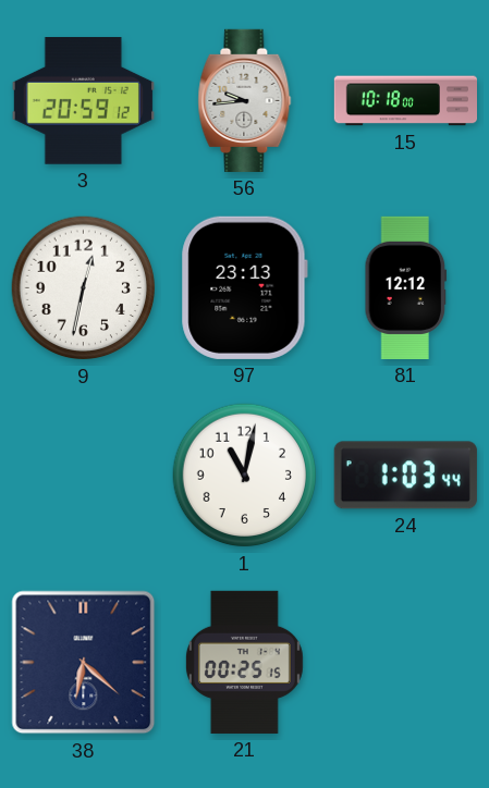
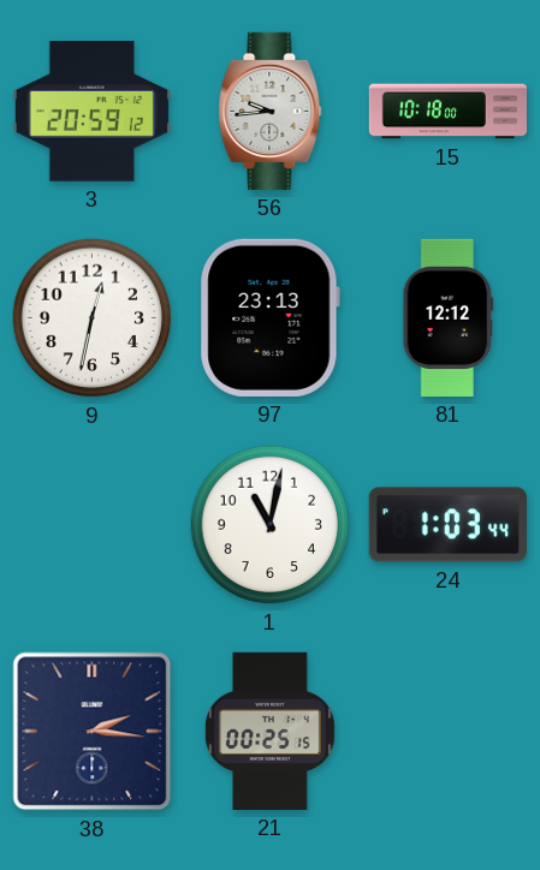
38: 6:22 -> 2:16 (93, 732)
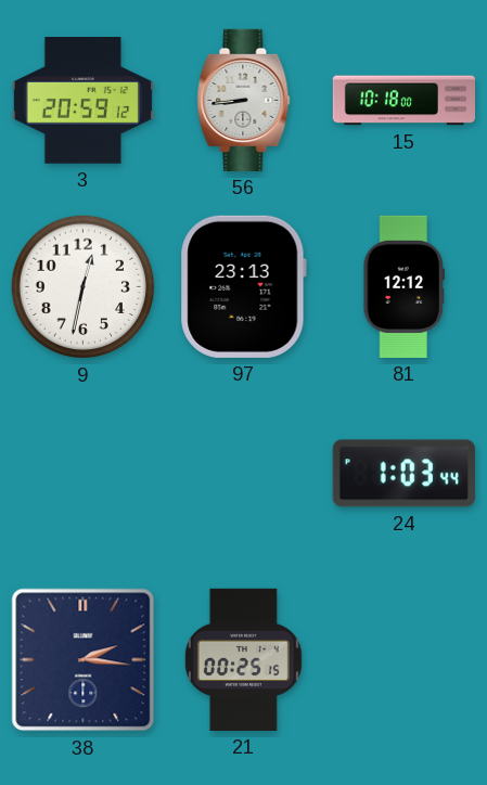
56: 9:44 -> 8:44 (244, 100)
1: 11:02 -> none (271, 525)
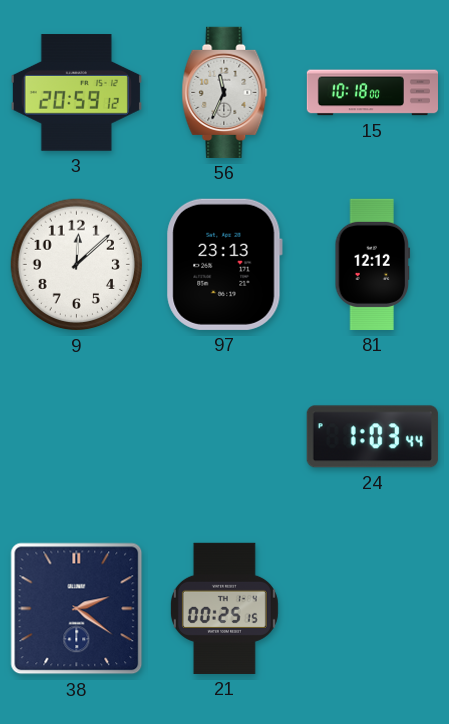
56: 8:44 -> 11:34 (225, 92)
9: 12:32 -> 12:08 (77, 265)
38: 2:16 -> 2:21 (77, 609)
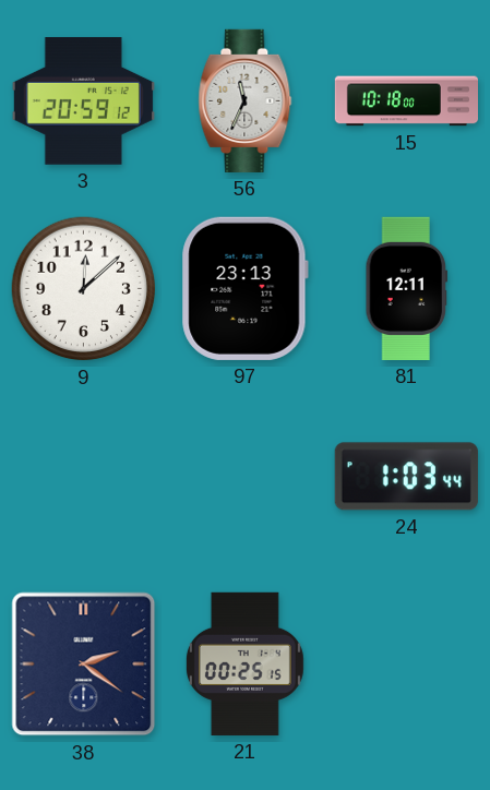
81: 12:12 -> 12:11 (407, 288)
